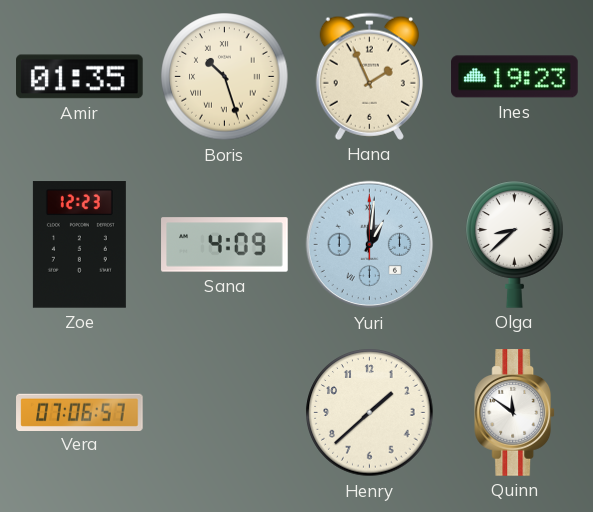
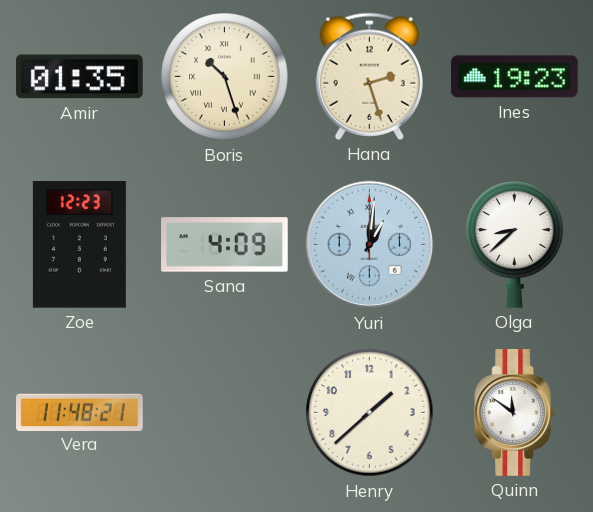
Hana: 1:56 -> 2:27 (369, 76)
Vera: 07:06 -> 11:48 (80, 412)
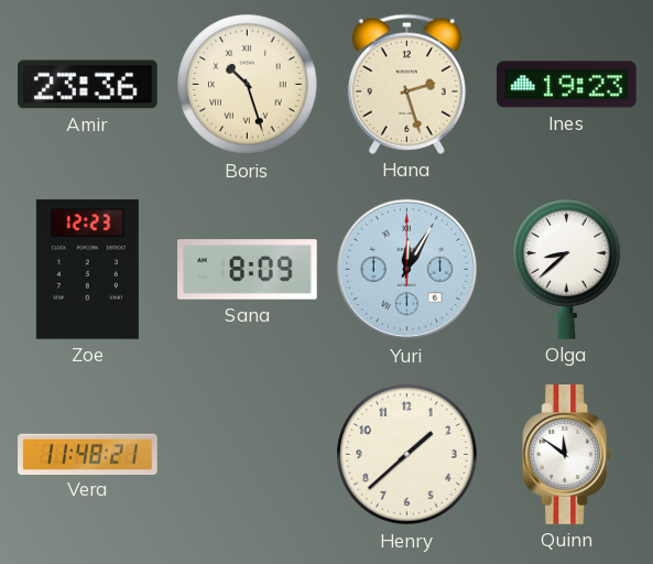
Amir: 01:35 -> 23:36 (88, 85)
Sana: 4:09 -> 8:09 (248, 270)
Yuri: 1:01 -> 12:05 (407, 270)
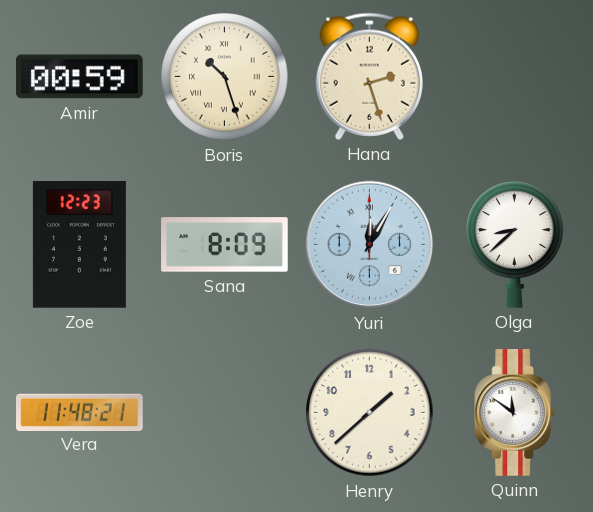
Amir: 23:36 -> 00:59 (80, 77)
Ines: 19:23 -> none (567, 85)
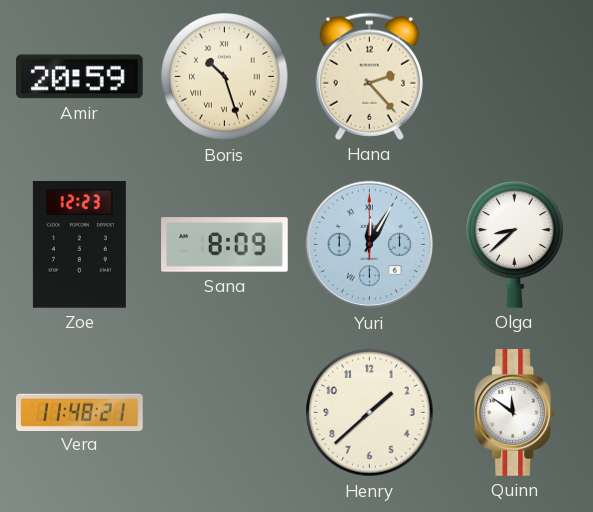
Amir: 00:59 -> 20:59 (80, 77)
Hana: 2:27 -> 2:23 (369, 76)
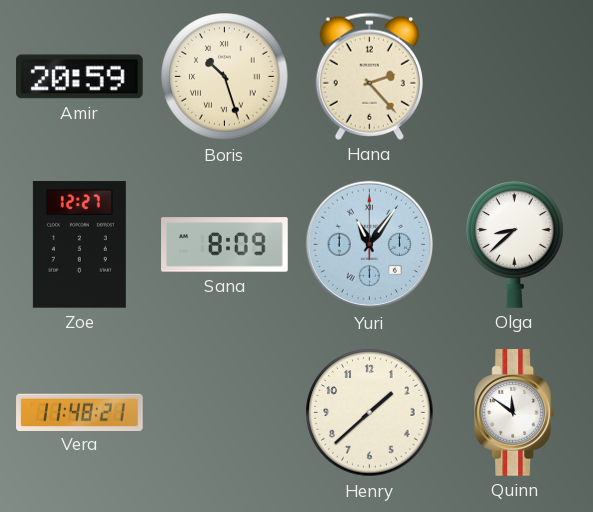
Zoe: 12:23 -> 12:27 (79, 245)
Yuri: 12:05 -> 11:06 (370, 245)
